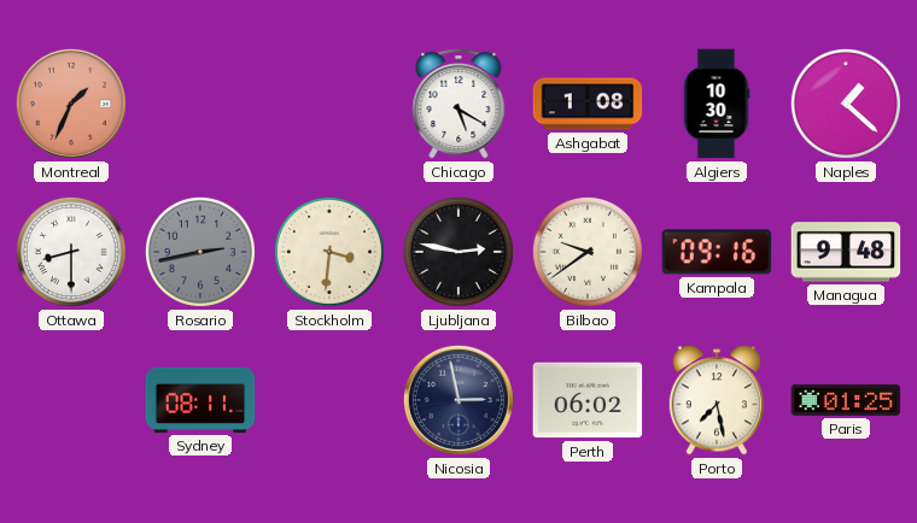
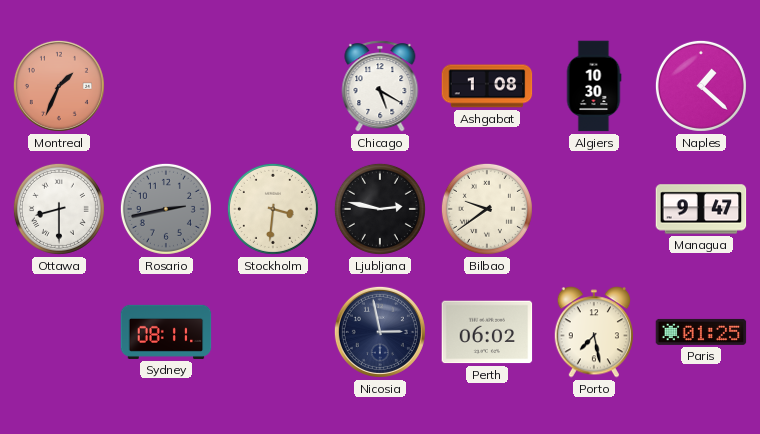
Kampala: 09:16 -> none (717, 252)
Managua: 9:48 -> 9:47 (701, 209)
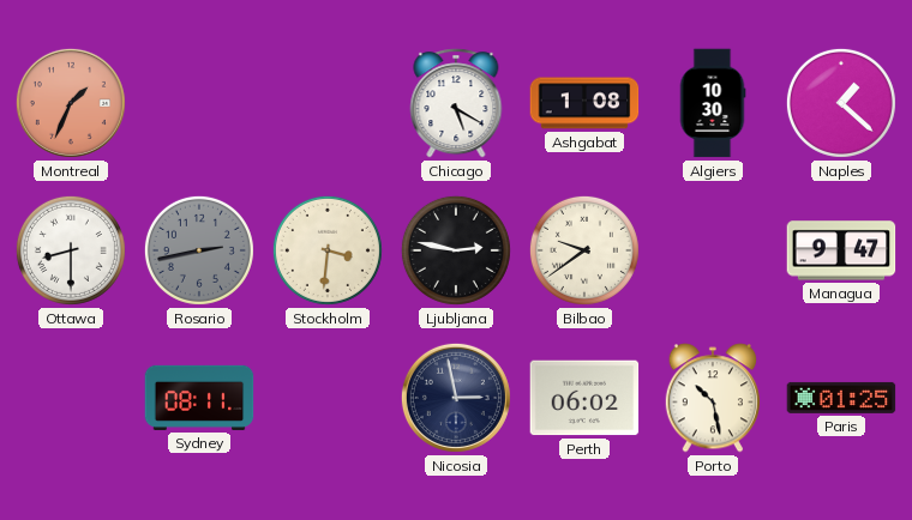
Porto: 7:28 -> 10:28 (712, 398)
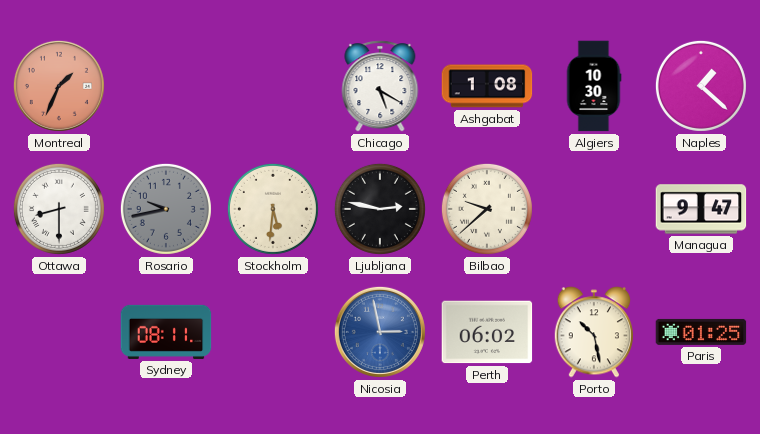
Rosario: 2:43 -> 9:43 (166, 209)
Stockholm: 3:31 -> 5:31 (273, 209)
Bilbao: 9:39 -> 9:38 (487, 209)
Nicosia dial: navy -> blue (380, 332)
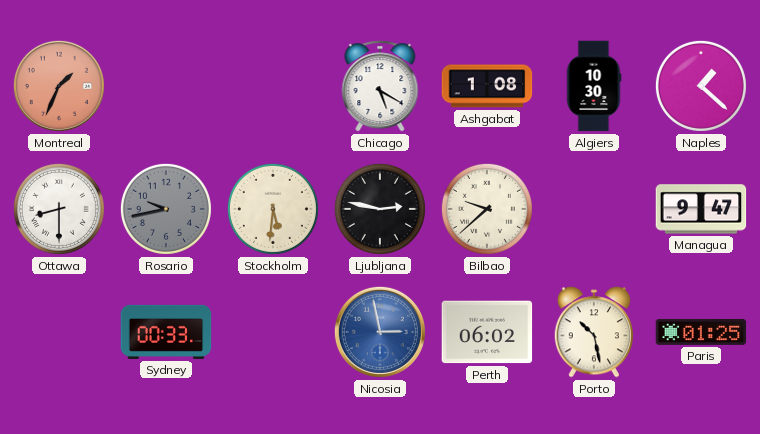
Sydney: 08:11 -> 00:33 (166, 332)
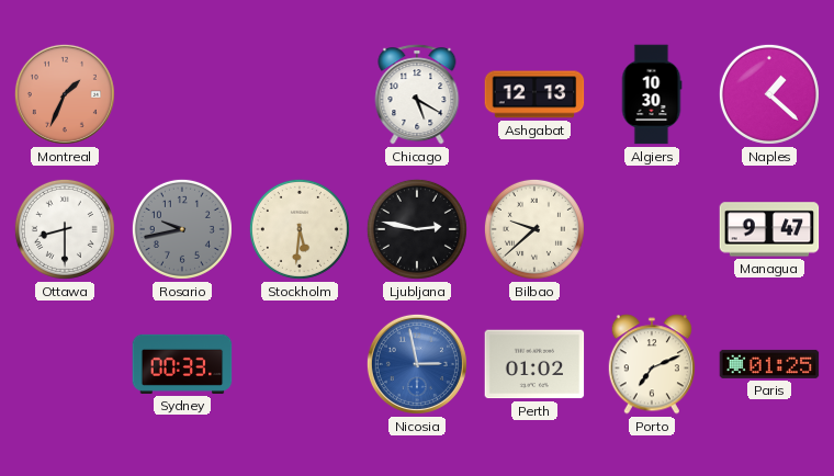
Ashgabat: 1:08 -> 12:13 (534, 94)
Perth: 06:02 -> 01:02 (534, 364)
Porto: 10:28 -> 7:11 (651, 364)
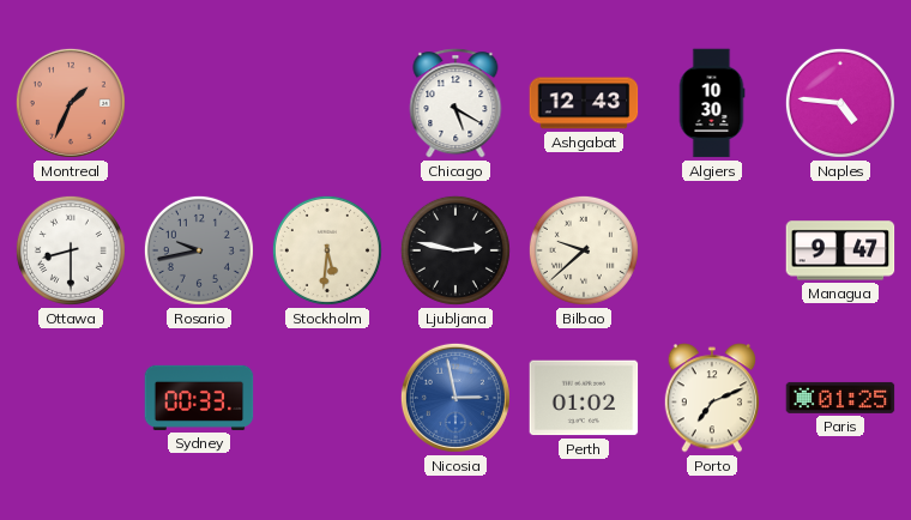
Ashgabat: 12:13 -> 12:43 (584, 103)
Naples: 1:22 -> 4:46 (840, 103)
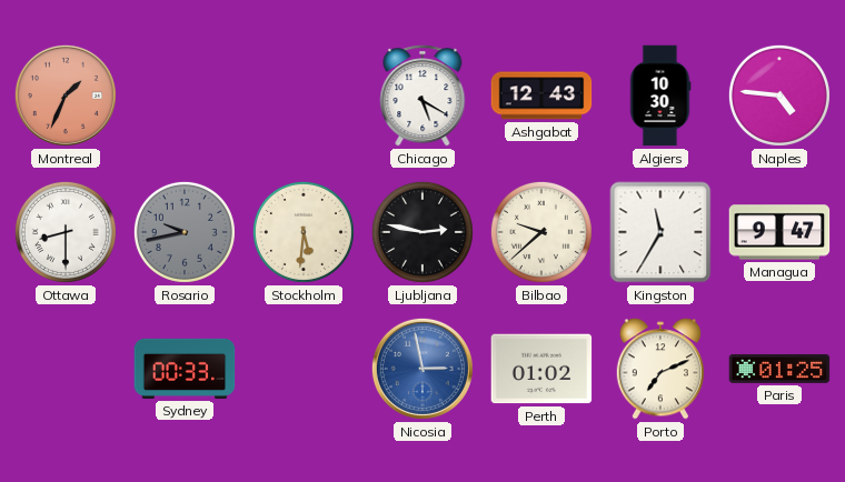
Kingston: none -> 11:35 (660, 232)
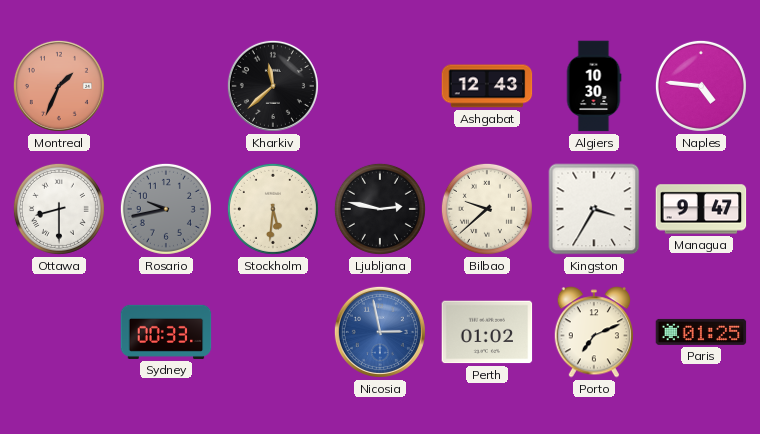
Kharkiv: none -> 11:38 (273, 86)
Chicago: 5:20 -> none (422, 96)
Kingston: 11:35 -> 3:35 (594, 209)
